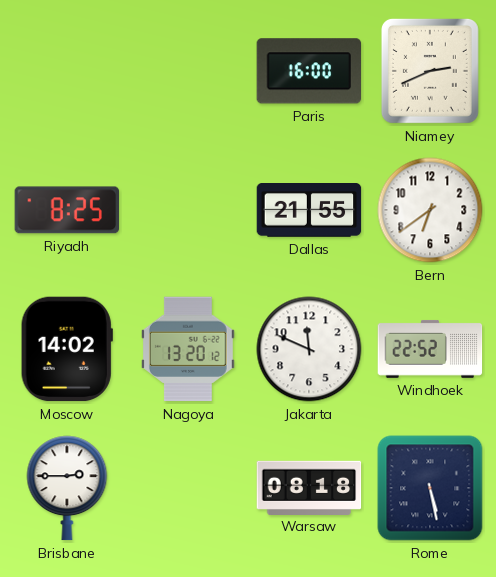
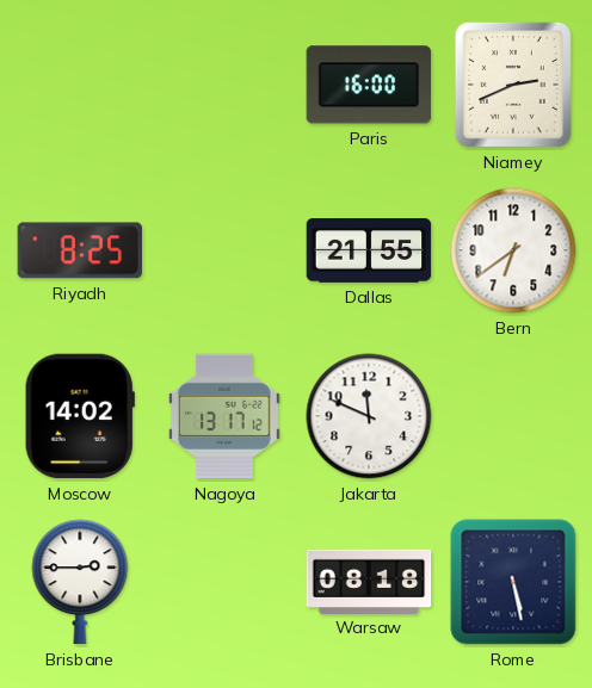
Nagoya: 13:20 -> 13:17 (224, 416)
Windhoek: 22:52 -> none (430, 349)
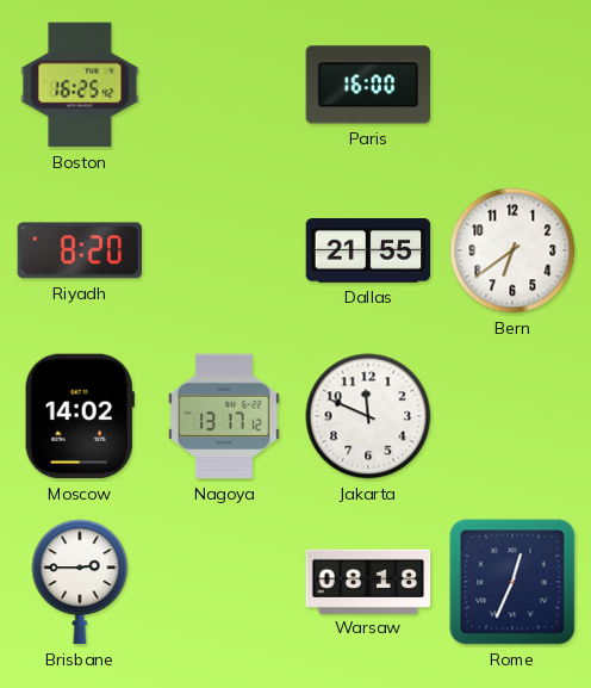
Boston: none -> 16:25 (80, 85)
Niamey: 2:41 -> none (513, 85)
Riyadh: 8:25 -> 8:20 (79, 250)
Rome: 5:28 -> 12:34 (512, 582)
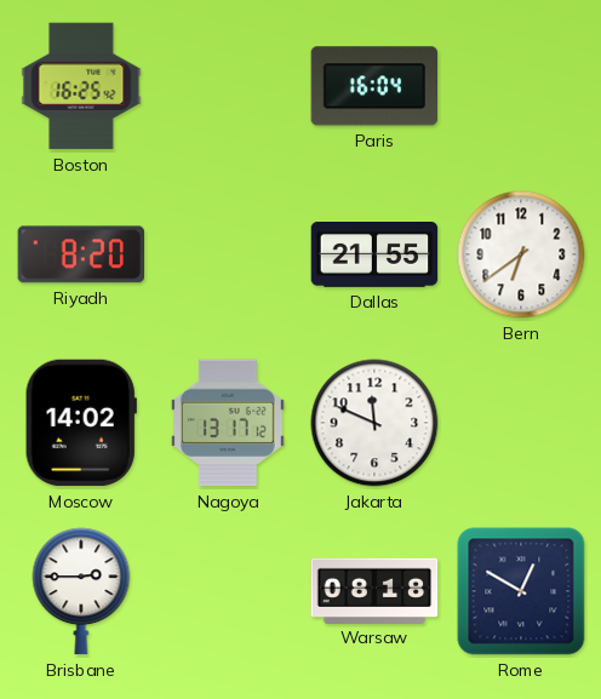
Paris: 16:00 -> 16:04 (374, 86)
Rome: 12:34 -> 12:50 (521, 591)
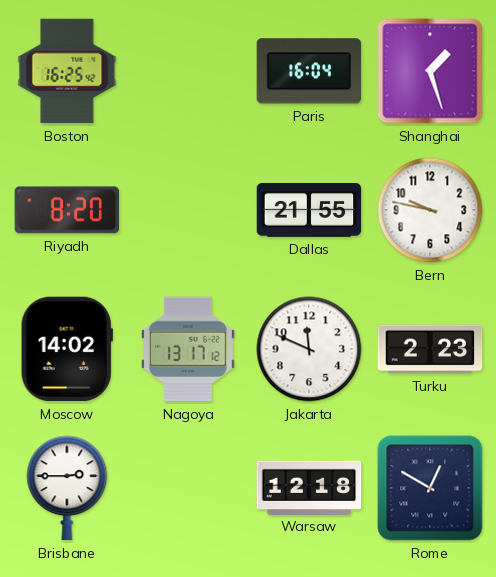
Shanghai: none -> 1:27 (430, 71)
Bern: 6:39 -> 9:47 (430, 210)
Turku: none -> 2:23 (430, 349)
Warsaw: 08:18 -> 12:18 (309, 487)
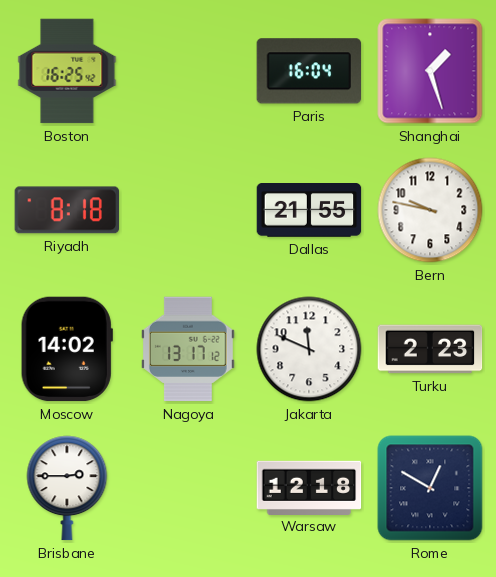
Riyadh: 8:20 -> 8:18 (66, 210)
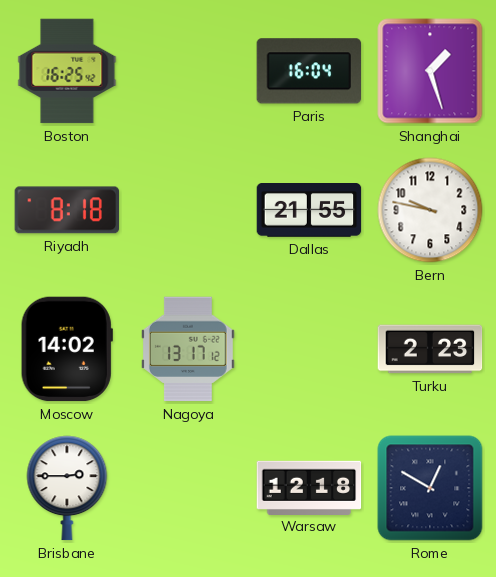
Jakarta: 11:49 -> none (309, 349)
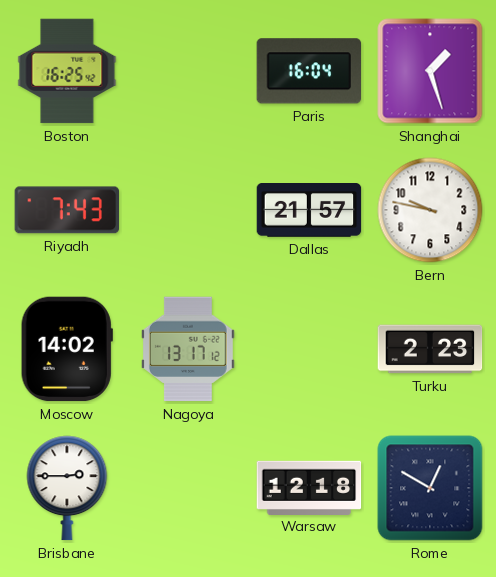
Riyadh: 8:18 -> 7:43 (66, 210)
Dallas: 21:55 -> 21:57 (309, 211)
